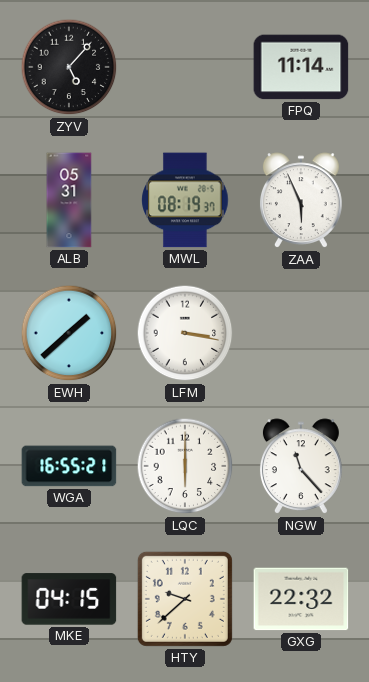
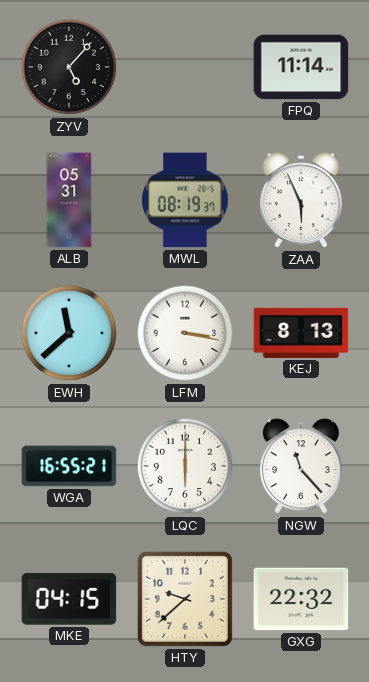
EWH: 1:38 -> 11:38 (69, 333)
KEJ: none -> 8:13 (301, 333)
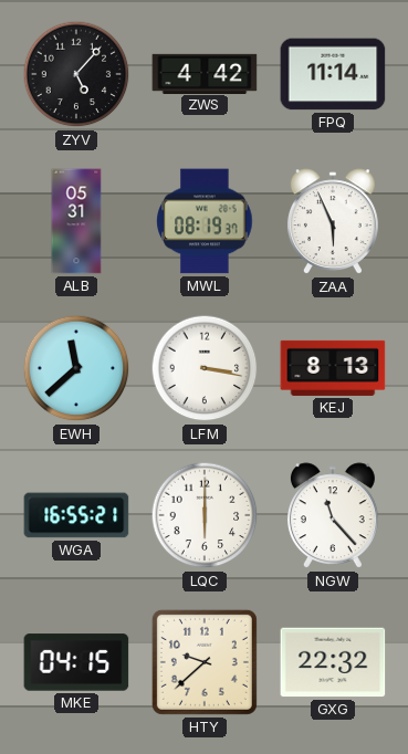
ZWS: none -> 4:42 (205, 73)
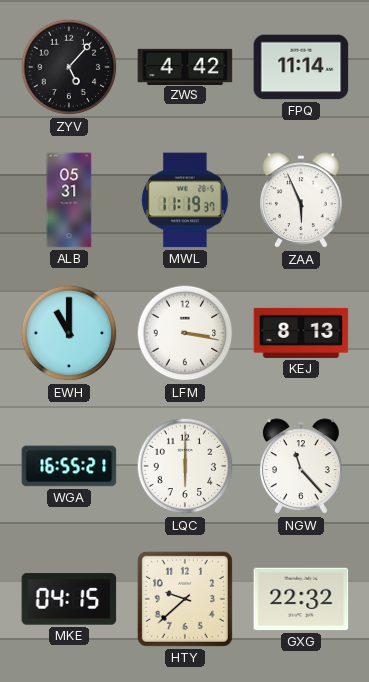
MWL: 08:19 -> 11:19 (185, 200)
EWH: 11:38 -> 11:00 (69, 333)
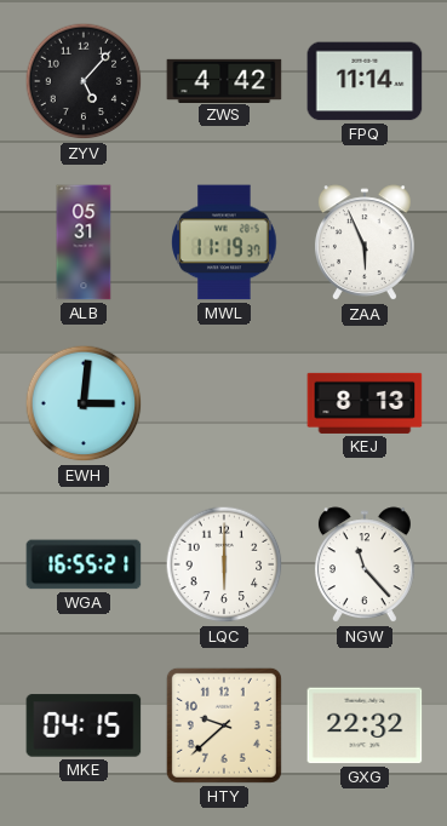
EWH: 11:00 -> 3:01 (84, 403)
LFM: 3:17 -> none (185, 333)
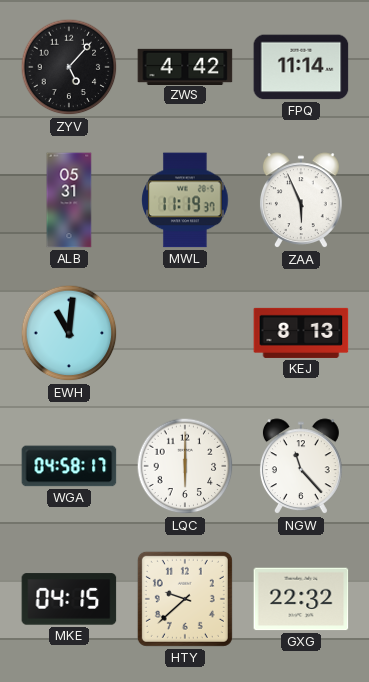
EWH: 3:01 -> 11:01 (69, 333)
WGA: 16:55 -> 04:58 (69, 466)
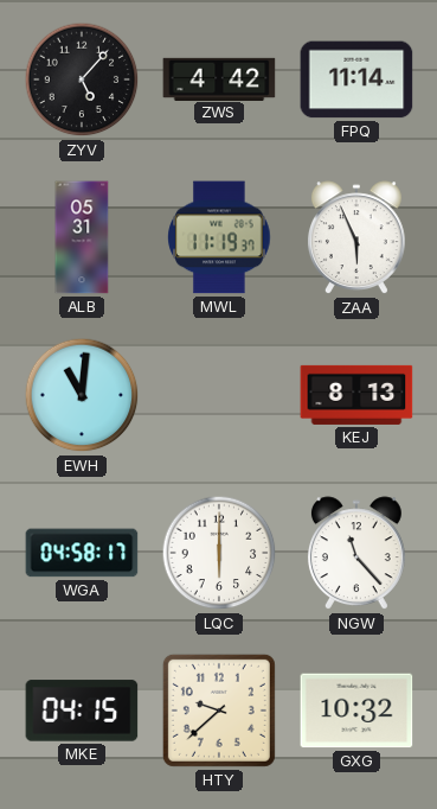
GXG: 22:32 -> 10:32 (356, 711)
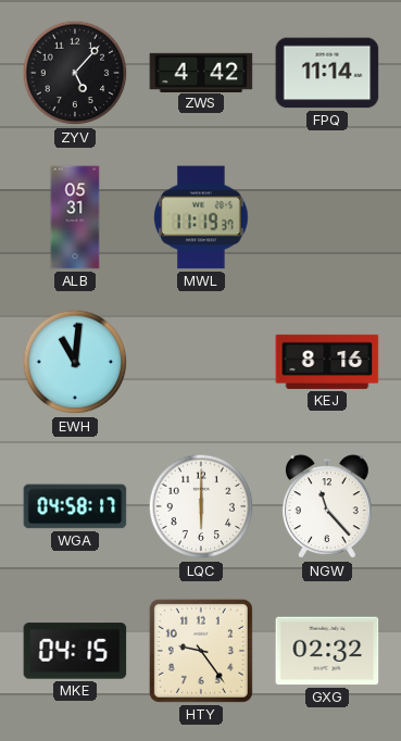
ZAA: 5:56 -> none (356, 238)
KEJ: 8:13 -> 8:16 (327, 362)
HTY: 9:38 -> 9:24 (201, 651)
GXG: 10:32 -> 02:32 (327, 651)
